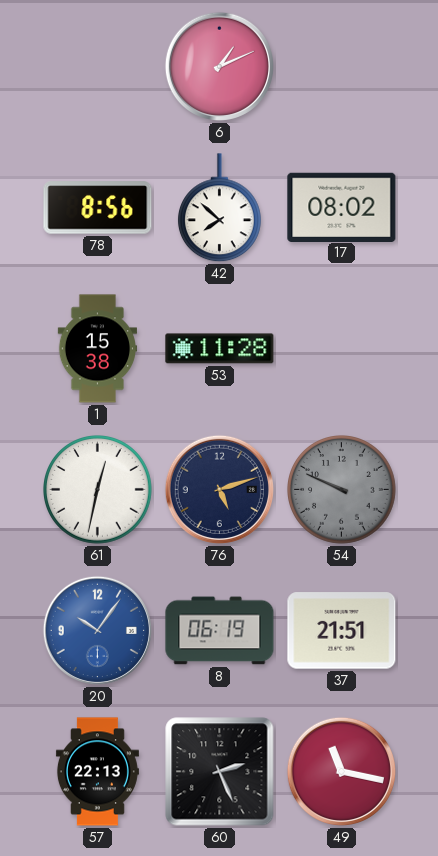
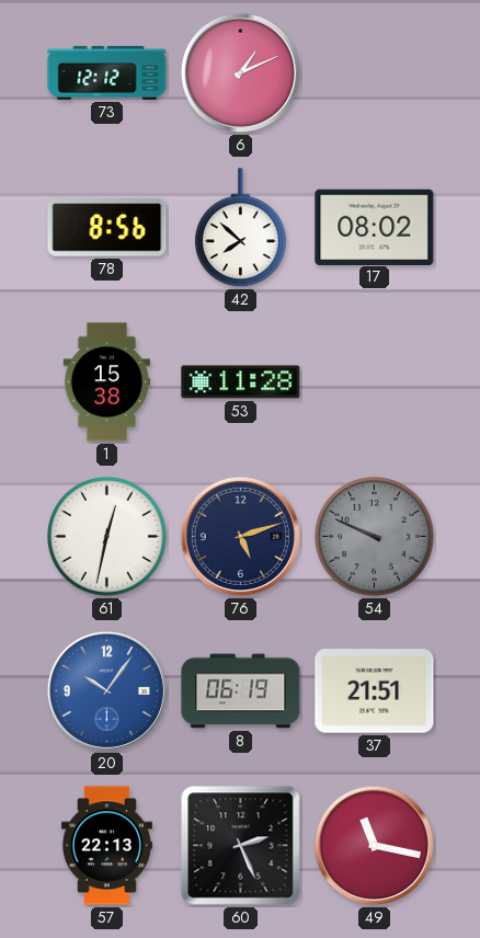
73: none -> 12:12 (107, 72)
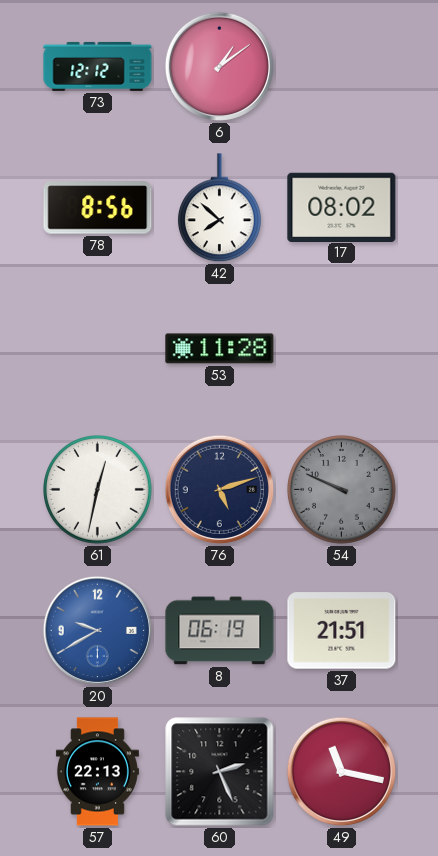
6: 1:11 -> 1:09 (219, 66)
1: 15:38 -> none (106, 382)
20: 10:06 -> 9:40 (97, 630)
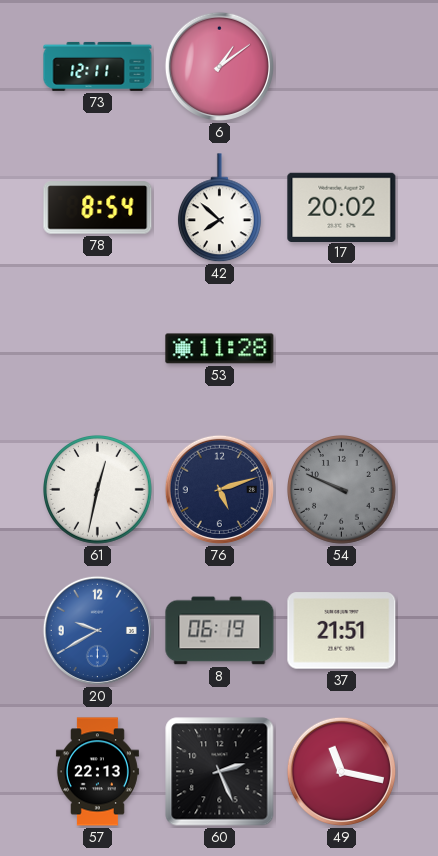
73: 12:12 -> 12:11 (98, 66)
78: 8:56 -> 8:54 (98, 208)
17: 08:02 -> 20:02 (342, 207)
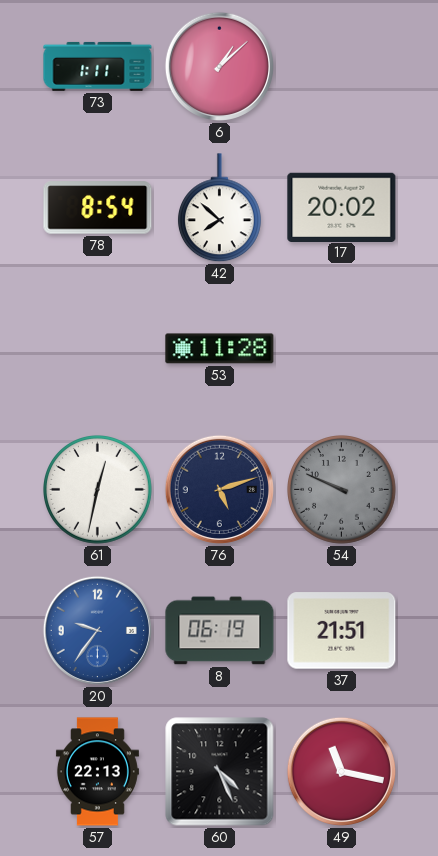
73: 12:11 -> 1:11 (98, 66)
6: 1:09 -> 1:08 (219, 66)
20: 9:40 -> 9:36 (97, 630)
60: 2:26 -> 4:26 (220, 772)
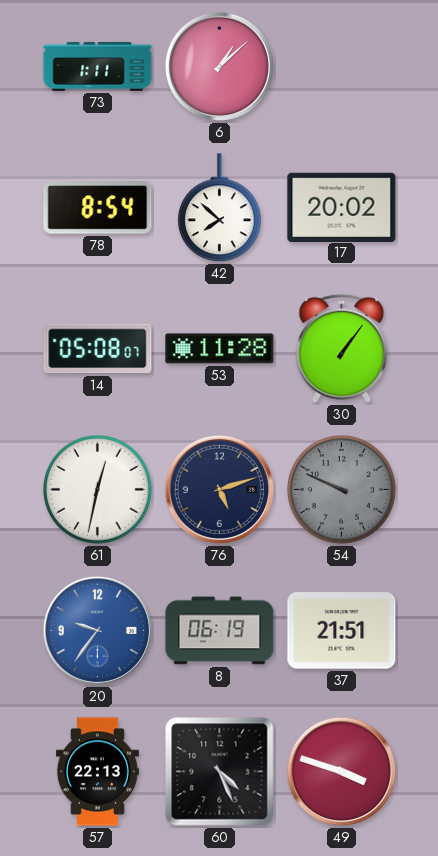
14: none -> 05:08 (98, 349)
30: none -> 1:06 (342, 348)
49: 11:17 -> 3:48 (341, 771)
